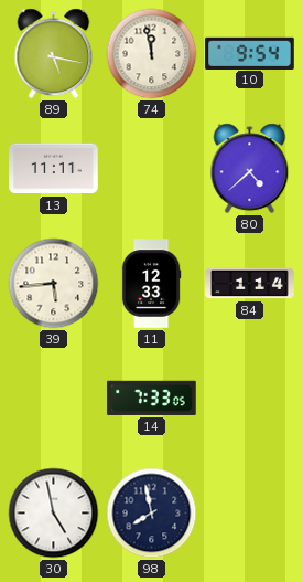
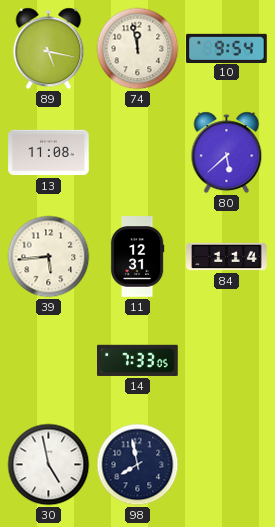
13: 11:11 -> 11:08 (49, 153)
80: 4:38 -> 5:38 (227, 153)
11: 12:33 -> 12:31 (137, 257)
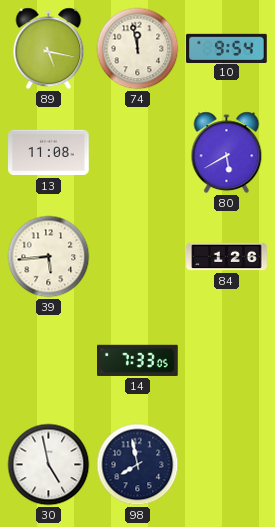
80: 5:38 -> 5:40 (227, 153)
11: 12:31 -> none (137, 257)
84: 1:14 -> 1:26 (227, 257)
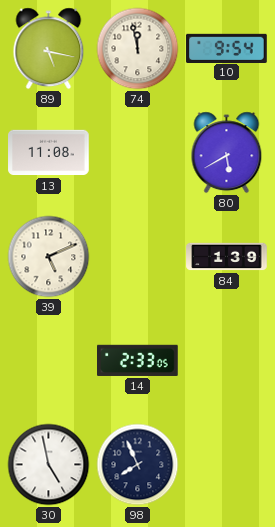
39: 5:44 -> 5:11 (49, 257)
84: 1:26 -> 1:39 (227, 257)
14: 7:33 -> 2:33 (138, 360)
98: 7:58 -> 7:56 (138, 465)
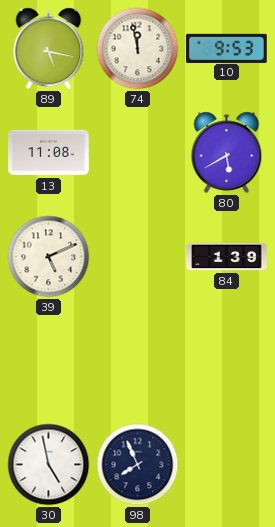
10: 9:54 -> 9:53 (227, 48)
14: 2:33 -> none (138, 360)
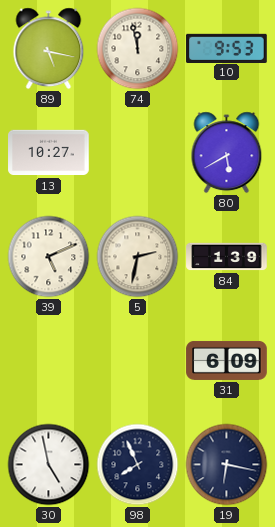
13: 11:08 -> 10:27 (49, 153)
5: none -> 2:32 (138, 257)
31: none -> 6:09 (227, 360)
19: none -> 6:17 (227, 465)
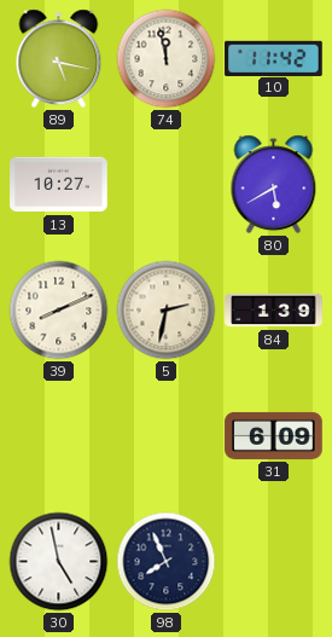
10: 9:53 -> 11:42 (274, 58)
39: 5:11 -> 8:11 (59, 311)
19: 6:17 -> none (227, 465)
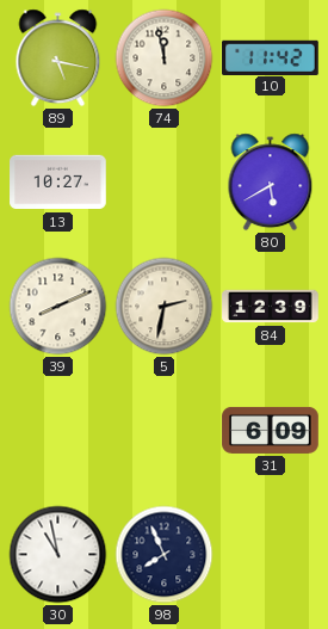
84: 1:39 -> 12:39 (271, 307)
30: 4:58 -> 10:58 (58, 555)
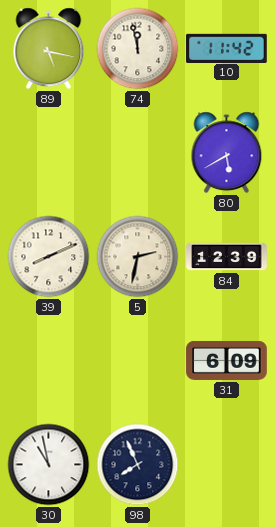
13: 10:27 -> none (58, 183)
